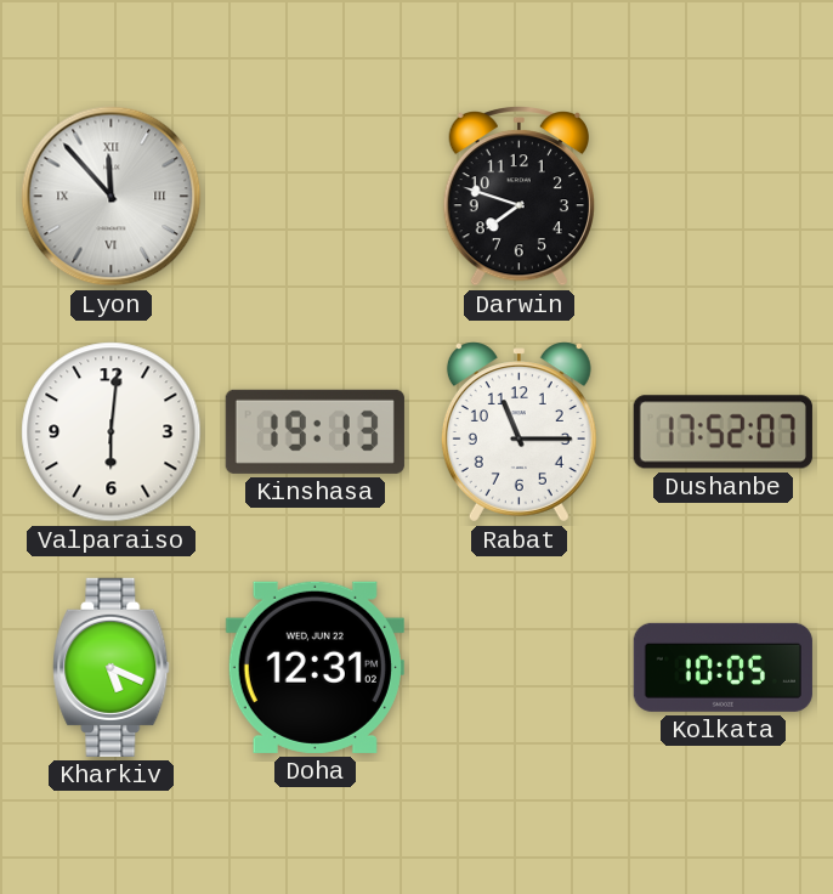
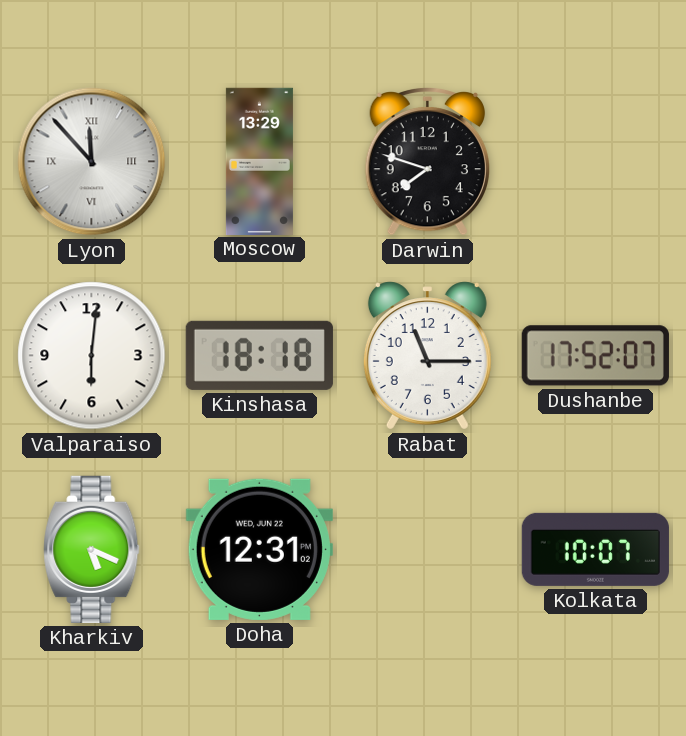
Moscow: none -> 13:29 (259, 161)
Kinshasa: 19:13 -> 18:18 (259, 355)
Kolkata: 10:05 -> 10:07 (595, 549)
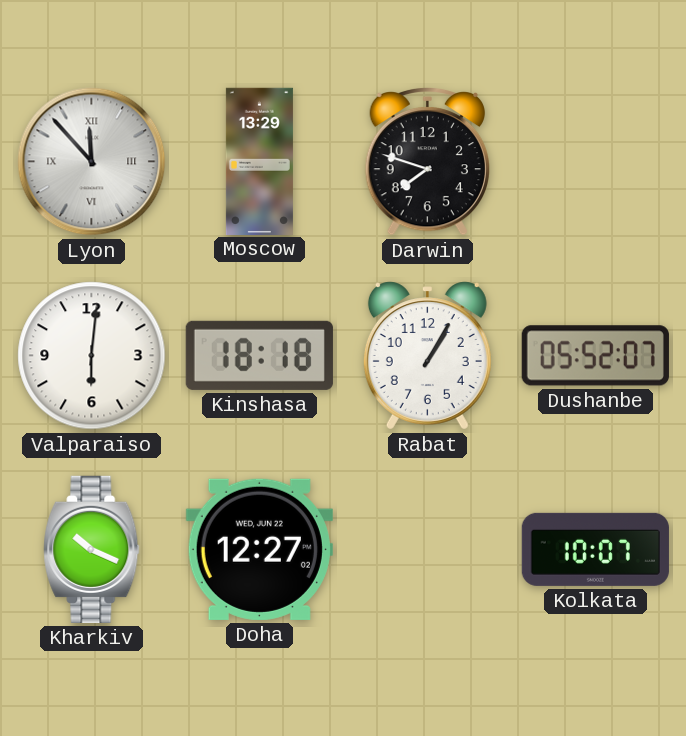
Rabat: 11:15 -> 1:05 (427, 356)
Dushanbe: 17:52 -> 05:52 (595, 356)
Kharkiv: 5:19 -> 10:19 (92, 549)
Doha: 12:31 -> 12:27 (259, 549)
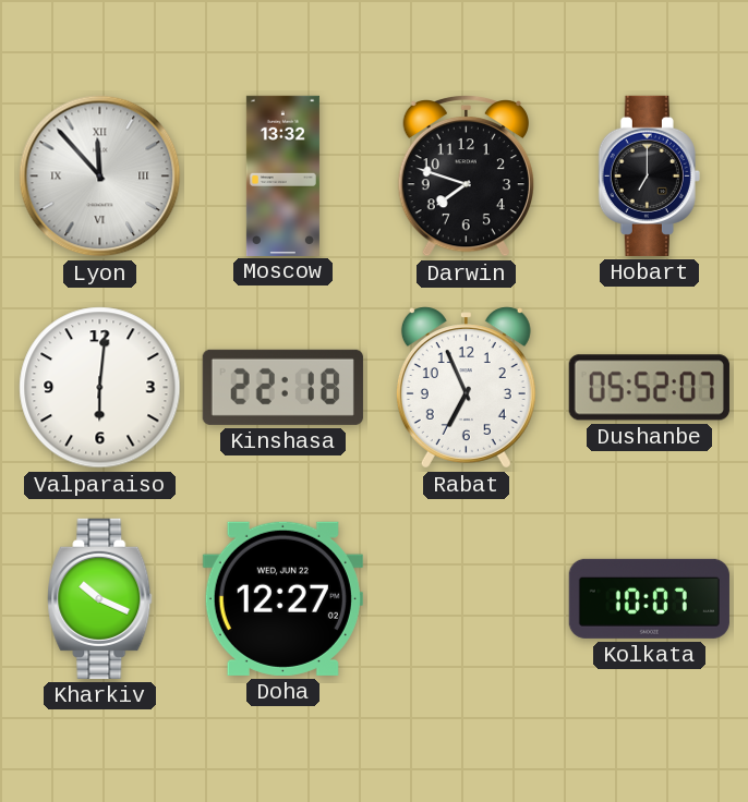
Moscow: 13:29 -> 13:32 (282, 175)
Hobart: none -> 7:00 (649, 175)
Kinshasa: 18:18 -> 22:18 (282, 387)
Rabat: 1:05 -> 6:56 (466, 388)
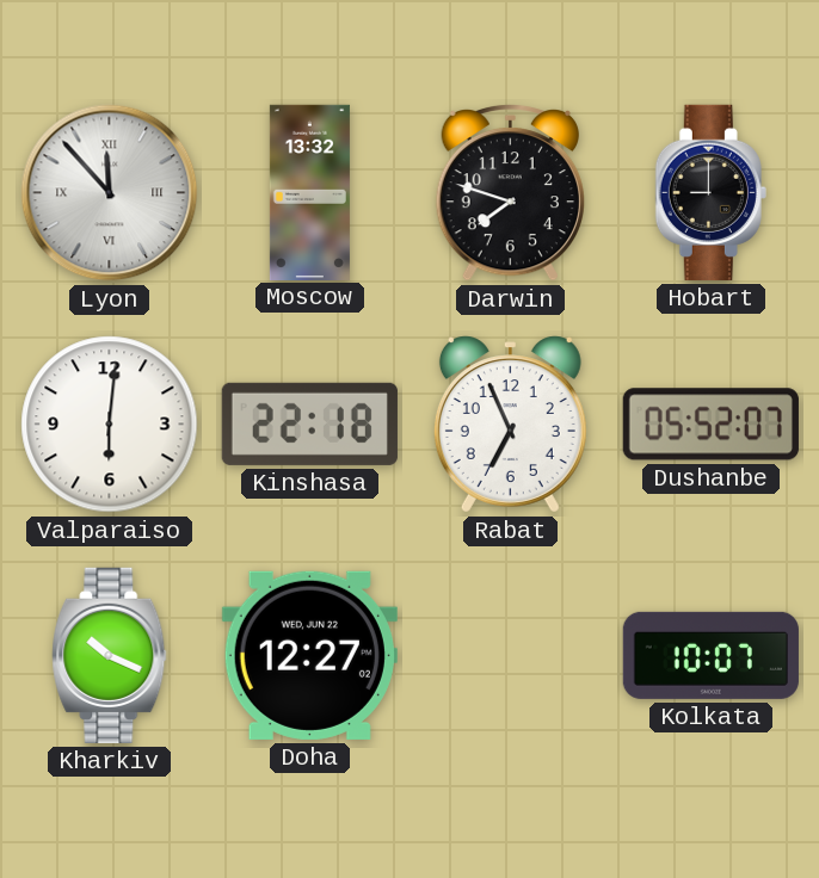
Hobart: 7:00 -> 9:00 (710, 192)
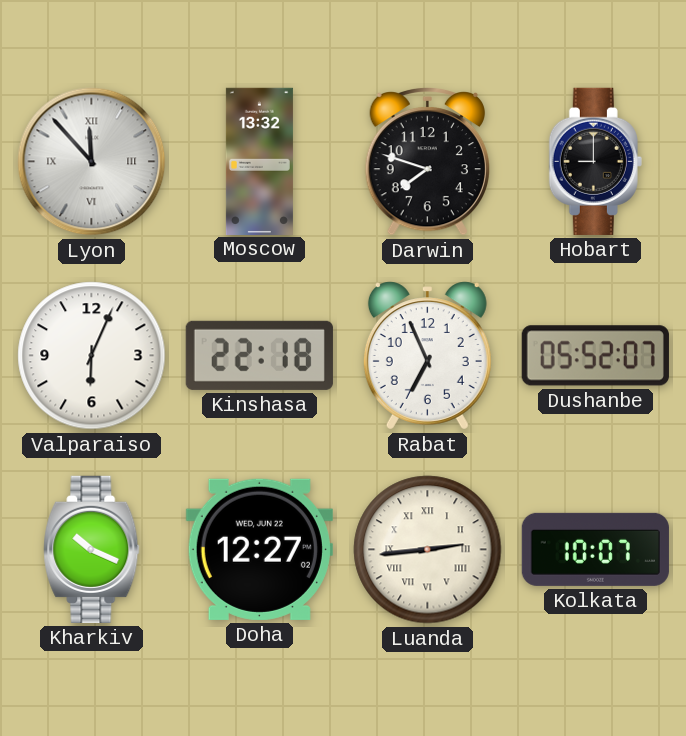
Valparaiso: 6:01 -> 6:04 (92, 356)
Luanda: none -> 2:44 (428, 550)
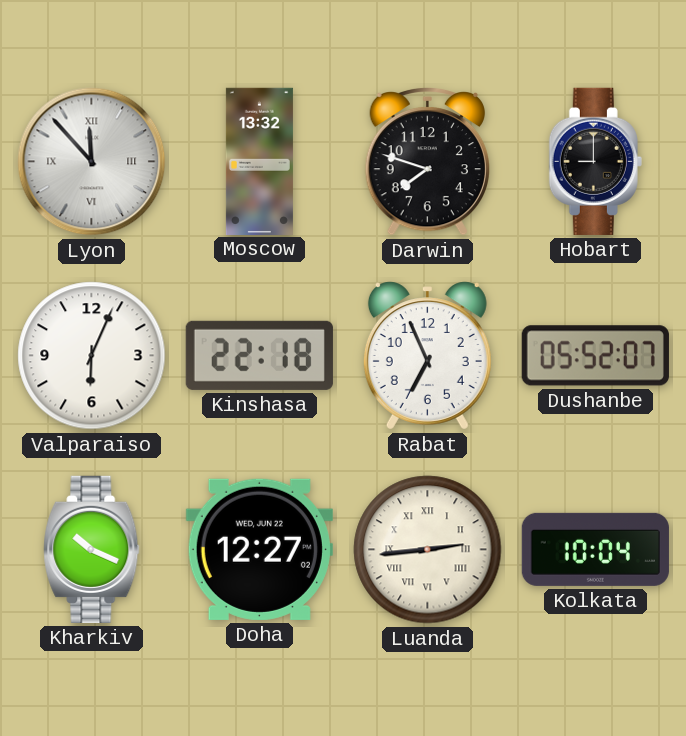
Kolkata: 10:07 -> 10:04 (595, 549)
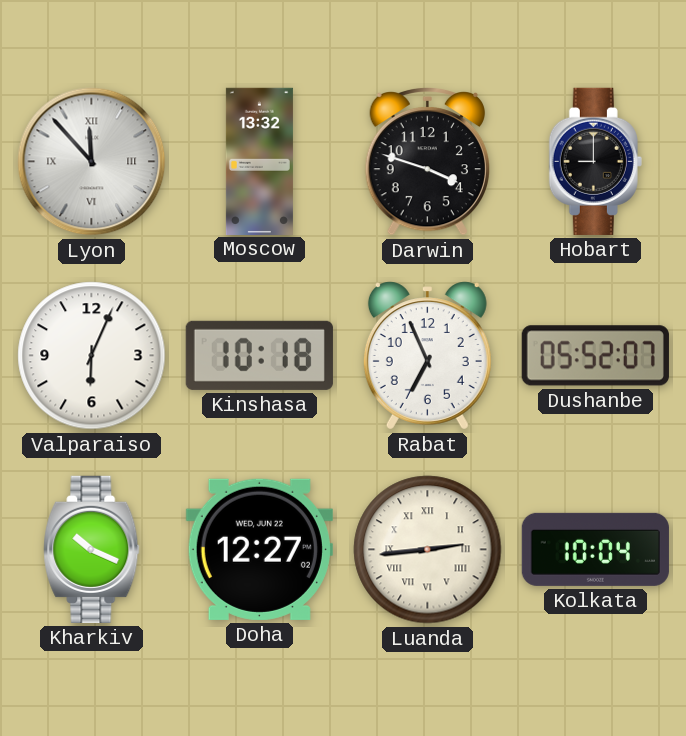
Darwin: 7:48 -> 3:48 (427, 161)
Kinshasa: 22:18 -> 10:18 (259, 355)
